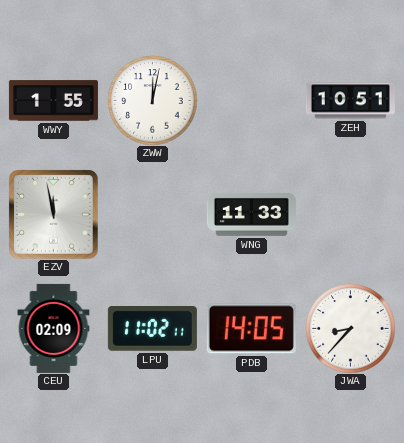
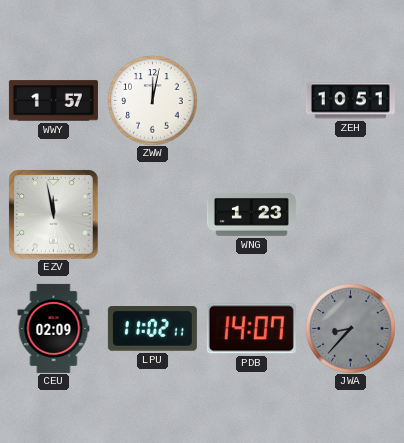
WWY: 1:55 -> 1:57 (53, 101)
WNG: 11:33 -> 1:23 (251, 214)
PDB: 14:05 -> 14:07 (251, 329)
JWA dial: white -> grey (350, 328)
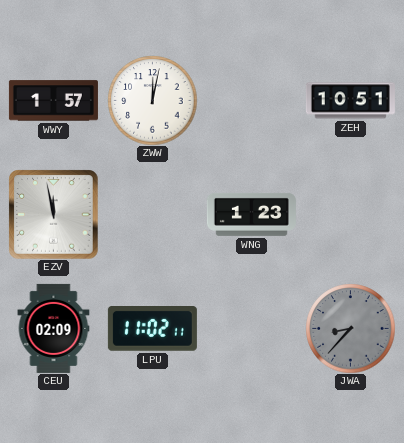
PDB: 14:07 -> none (251, 329)
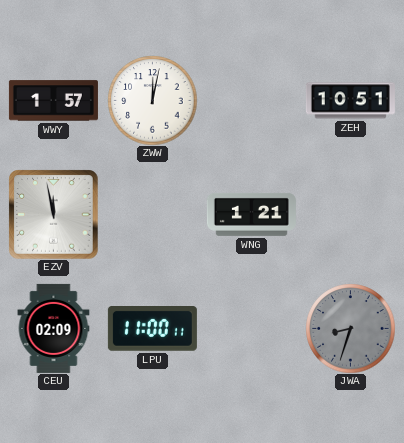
WNG: 1:23 -> 1:21 (251, 214)
LPU: 11:02 -> 11:00 (152, 329)
JWA: 8:37 -> 8:33 (350, 328)
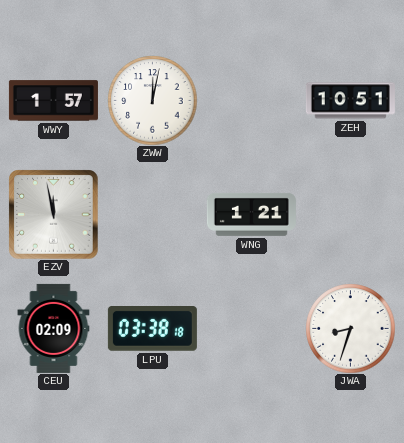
LPU: 11:00 -> 03:38 (152, 329)
JWA dial: grey -> white (350, 328)
